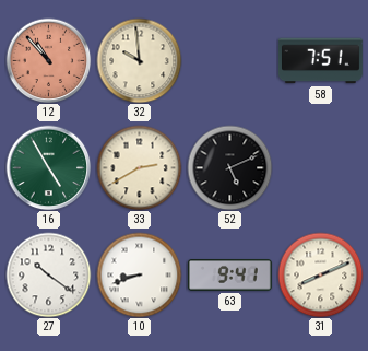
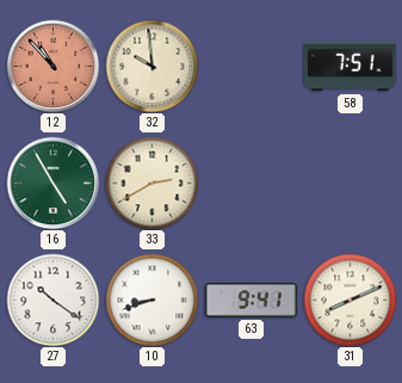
52: 5:11 -> none (229, 167)
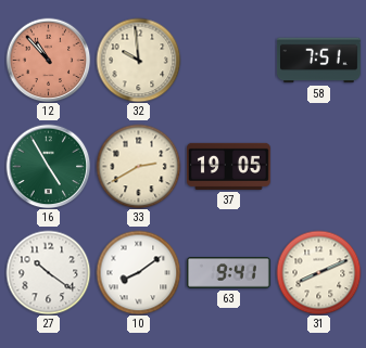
37: none -> 19:05 (228, 166)
10: 8:42 -> 8:09 (138, 272)
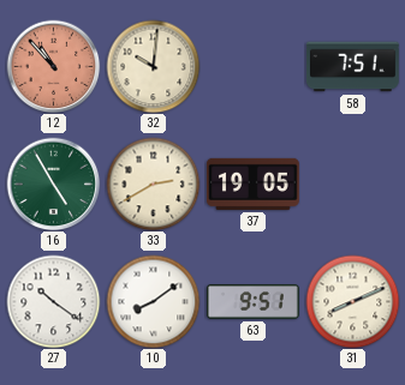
32: 9:59 -> 10:01 (153, 66)
63: 9:41 -> 9:51 (252, 302)
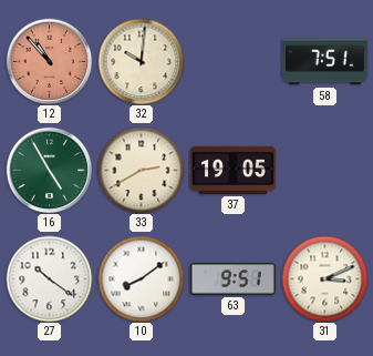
31: 8:11 -> 3:11 (324, 278)
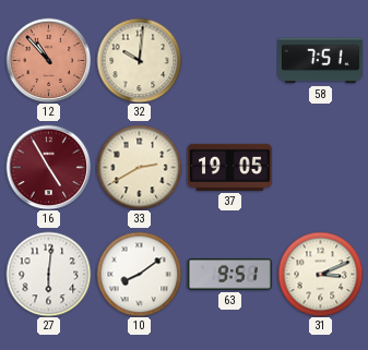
16 dial: green -> burgundy (48, 167)
27: 10:21 -> 6:01 (48, 274)
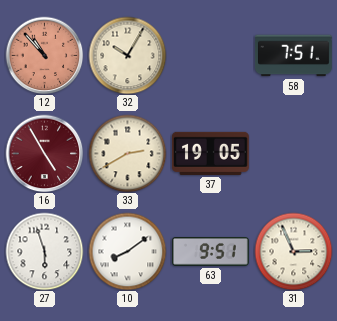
32: 10:01 -> 10:05 (127, 55)
27: 6:01 -> 5:57 (44, 251)
31: 3:11 -> 2:56 (293, 251)
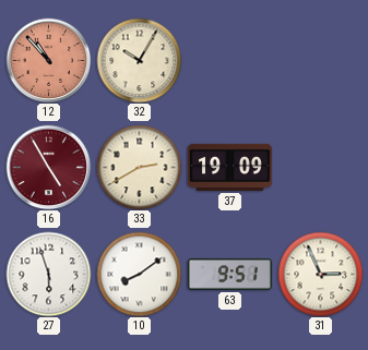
58: 7:51 -> none (293, 56)
37: 19:05 -> 19:09 (229, 167)
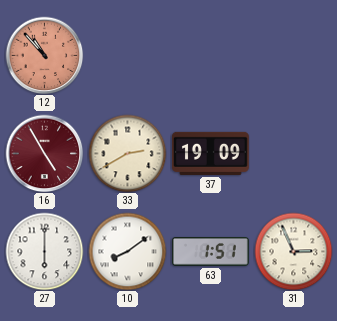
32: 10:05 -> none (139, 60)
27: 5:57 -> 6:00 (44, 251)
63: 9:51 -> 1:51 (210, 252)
